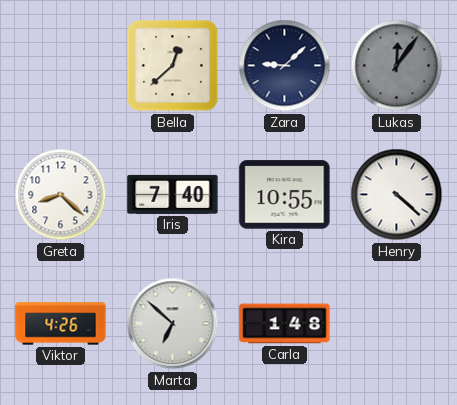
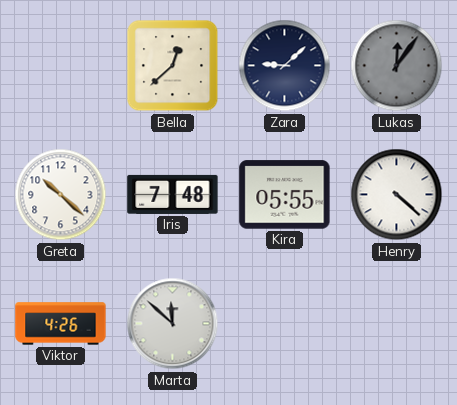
Greta: 8:22 -> 10:22 (61, 195)
Iris: 7:40 -> 7:48 (173, 194)
Kira: 10:55 -> 05:55 (285, 195)
Marta: 6:52 -> 11:52 (173, 324)
Carla: 1:48 -> none (285, 324)
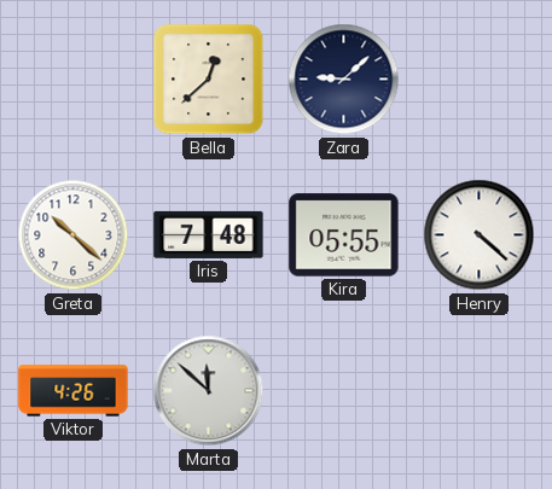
Lukas: 12:06 -> none (397, 66)
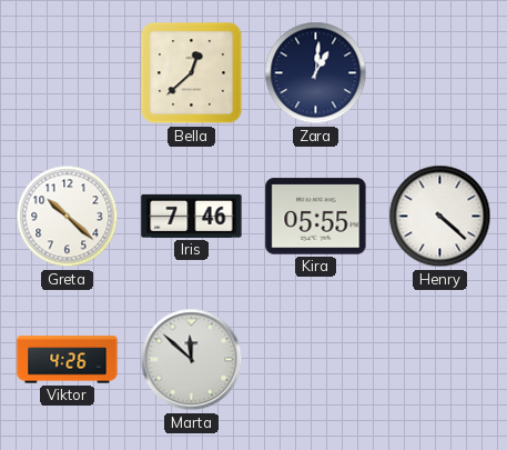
Zara: 9:08 -> 1:01 (316, 73)
Iris: 7:48 -> 7:46 (192, 216)
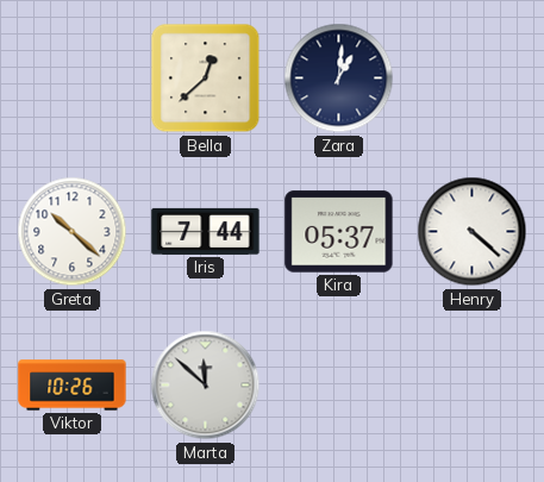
Iris: 7:46 -> 7:44 (206, 231)
Kira: 05:55 -> 05:37 (339, 232)
Viktor: 4:26 -> 10:26 (73, 386)
